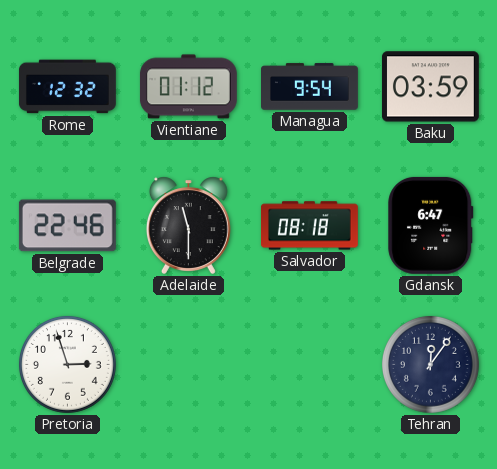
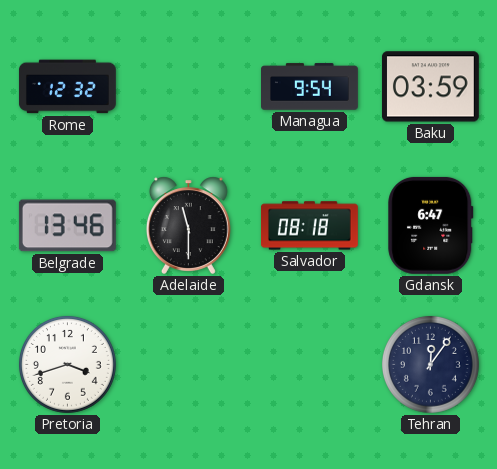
Vientiane: 01:12 -> none (188, 87)
Belgrade: 22:46 -> 13:46 (67, 226)
Pretoria: 2:57 -> 3:42 (67, 364)
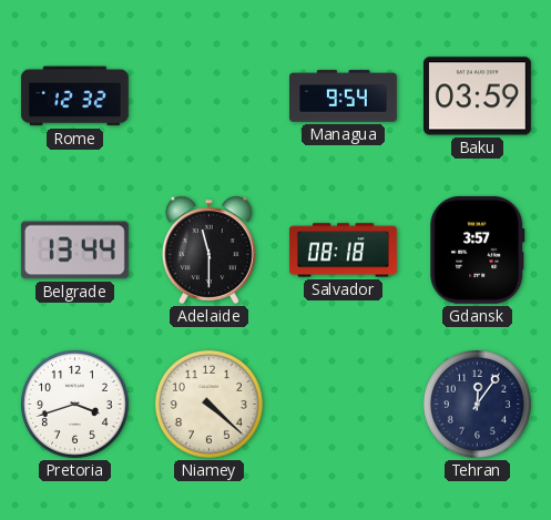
Belgrade: 13:46 -> 13:44 (74, 251)
Gdansk: 6:47 -> 3:57 (478, 249)
Niamey: none -> 4:22 (208, 404)
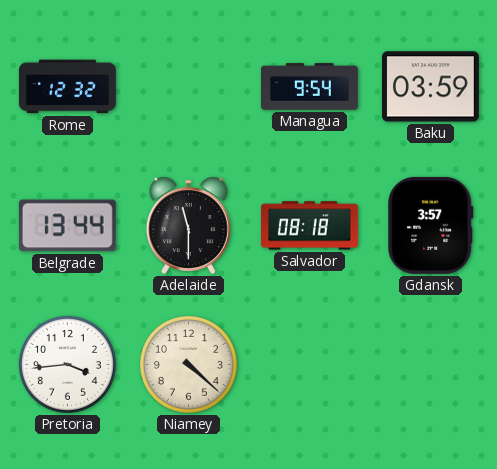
Pretoria: 3:42 -> 3:44 (67, 364)
Tehran: 12:06 -> none (477, 404)
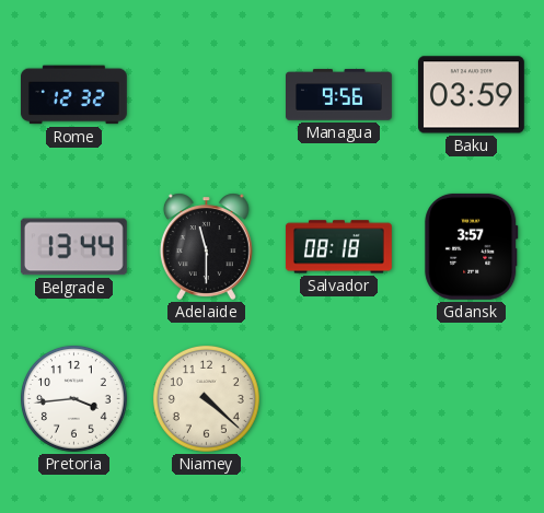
Managua: 9:54 -> 9:56 (339, 95)
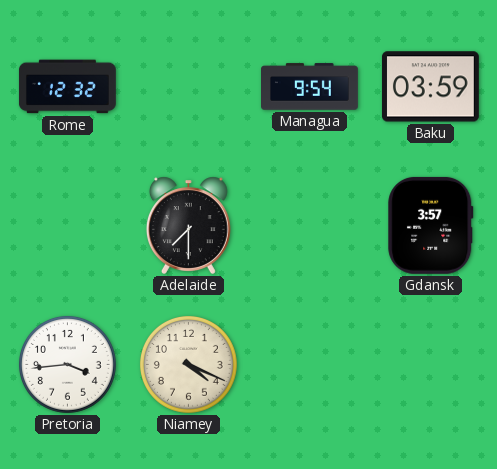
Managua: 9:56 -> 9:54 (310, 87)
Belgrade: 13:44 -> none (73, 247)
Adelaide: 11:30 -> 7:30 (188, 225)
Salvador: 08:18 -> none (338, 247)
Niamey: 4:22 -> 4:19 (188, 364)
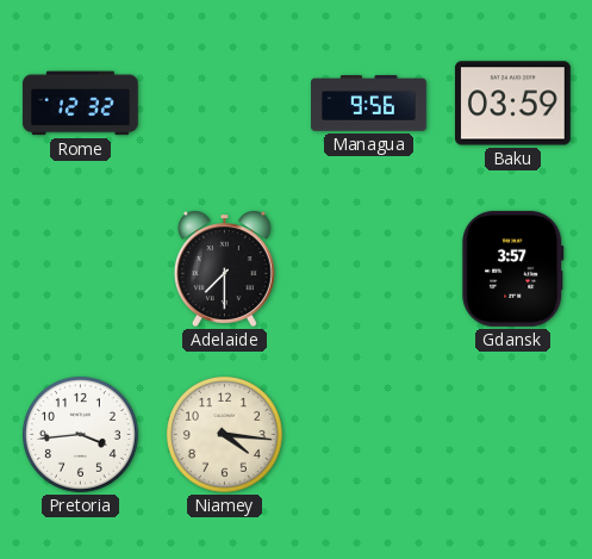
Managua: 9:54 -> 9:56 (369, 104)
Niamey: 4:19 -> 4:16 (224, 434)
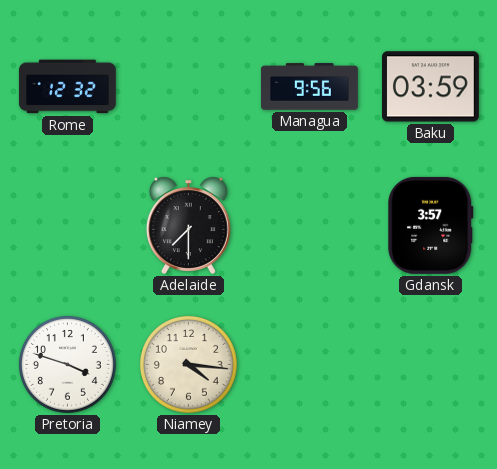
Pretoria: 3:44 -> 3:48 (67, 364)
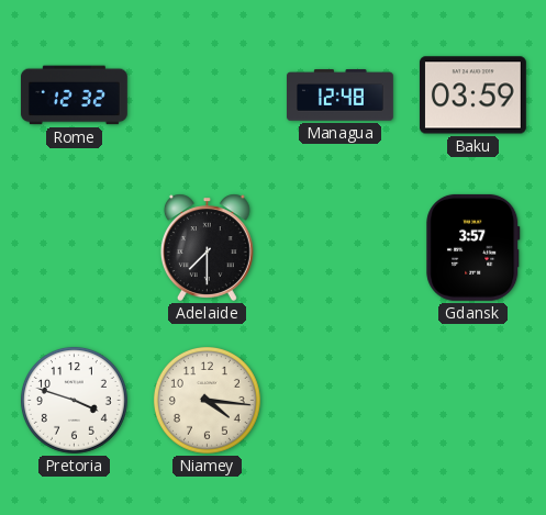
Managua: 9:56 -> 12:48 (341, 96)
